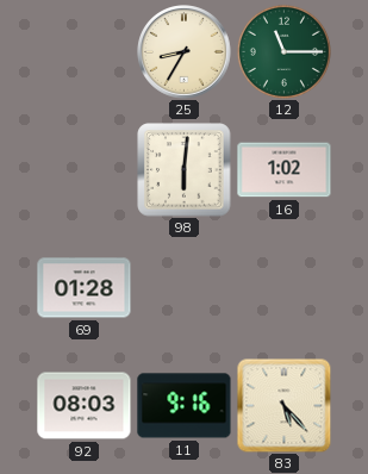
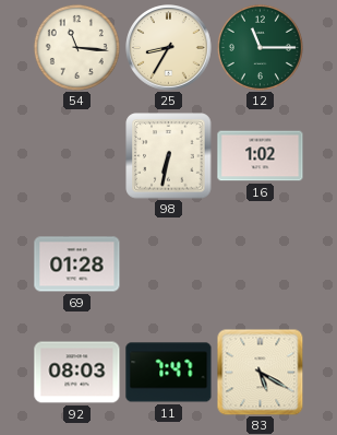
54: none -> 11:16 (76, 47)
98: 6:01 -> 6:32 (169, 156)
11: 9:16 -> 7:47 (169, 373)
83: 5:23 -> 5:20 (260, 372)
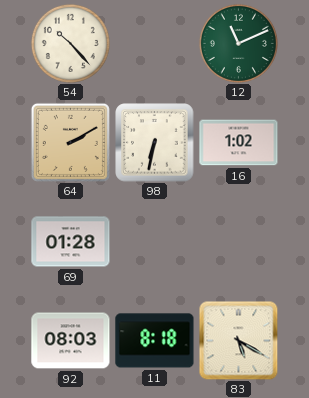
54: 11:16 -> 10:23 (70, 43)
25: 8:35 -> none (169, 48)
12: 11:15 -> 11:11 (238, 43)
64: none -> 2:10 (70, 142)
11: 7:47 -> 8:18 (155, 341)
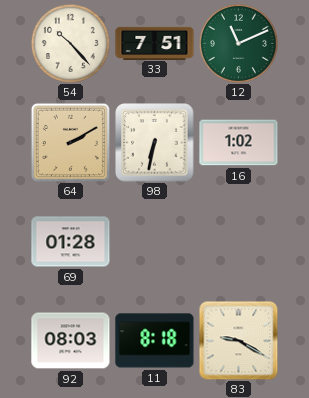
33: none -> 7:51 (155, 43)
83: 5:20 -> 9:20 (238, 340)
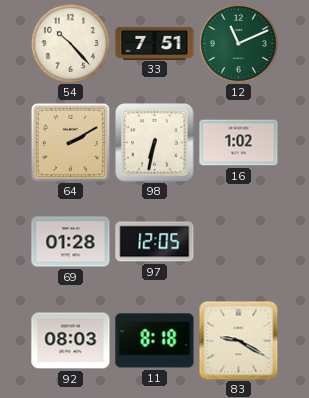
97: none -> 12:05 (155, 242)
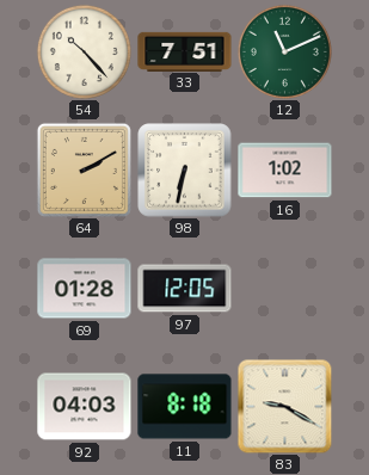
92: 08:03 -> 04:03 (85, 407)
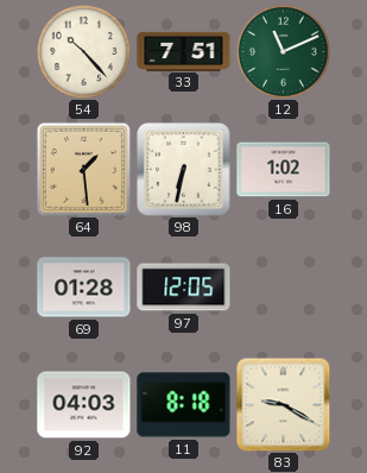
64: 2:10 -> 1:29 (83, 169)
